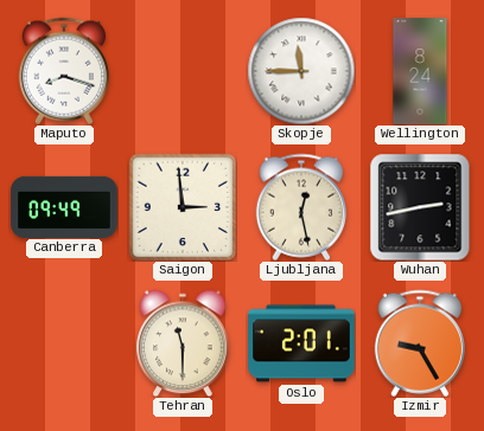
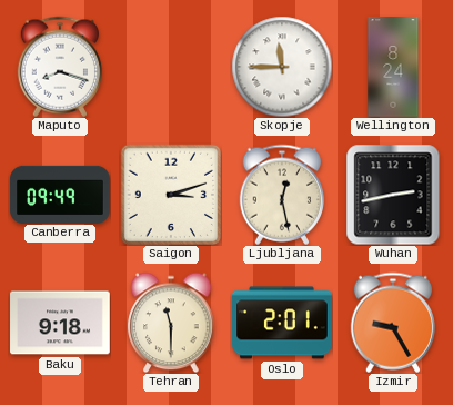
Saigon: 2:59 -> 3:12 (170, 194)
Baku: none -> 9:18 (60, 323)
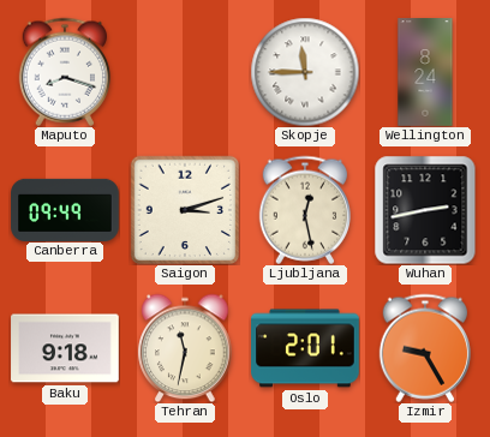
Tehran: 11:30 -> 11:32 (185, 348)
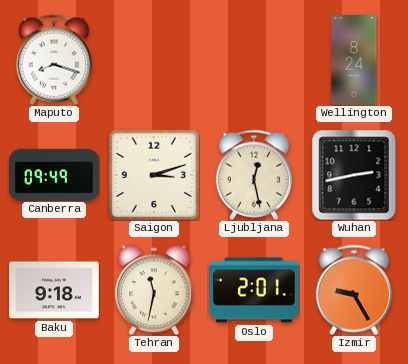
Skopje: 11:45 -> none (305, 72)
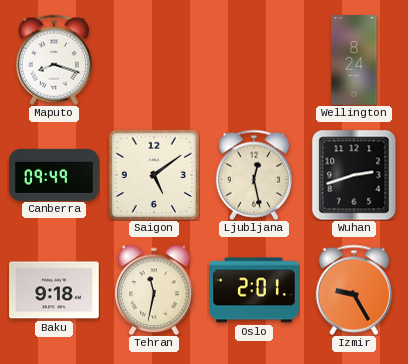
Saigon: 3:12 -> 5:09 (153, 174)
Wuhan: 2:43 -> 2:42 (354, 175)
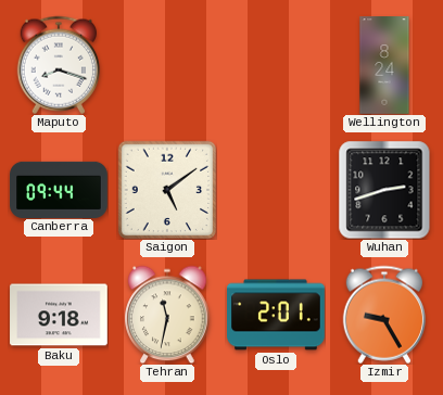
Canberra: 09:49 -> 09:44 (59, 189)
Ljubljana: 12:28 -> none (253, 175)
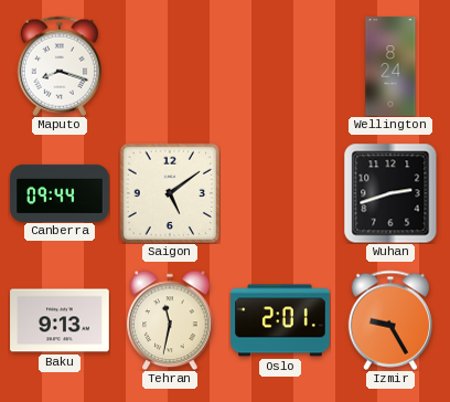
Baku: 9:18 -> 9:13 (60, 320)
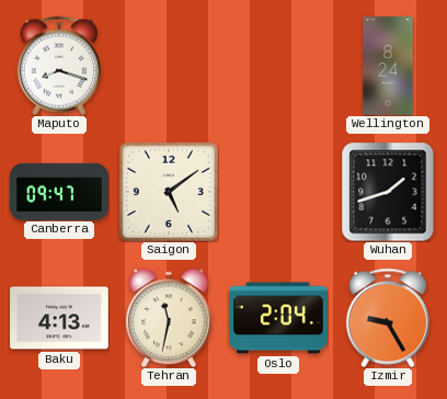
Canberra: 09:44 -> 09:47 (59, 191)
Wuhan: 2:42 -> 1:42 (388, 192)
Baku: 9:13 -> 4:13 (59, 318)
Oslo: 2:01 -> 2:04 (278, 318)
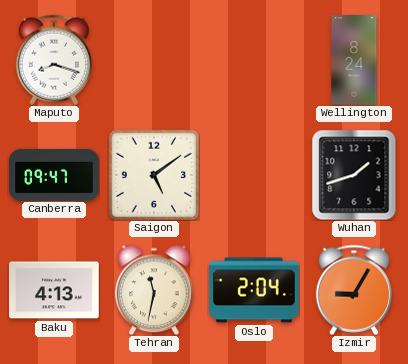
Izmir: 9:25 -> 9:05 (353, 290)
